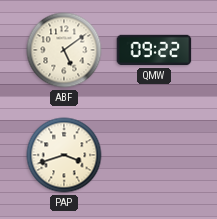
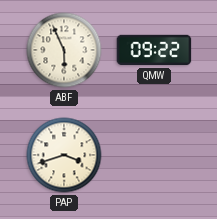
ABF: 5:09 -> 5:56 (64, 50)
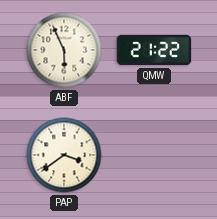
QMW: 09:22 -> 21:22 (154, 50)
PAP: 3:42 -> 3:39 (64, 155)
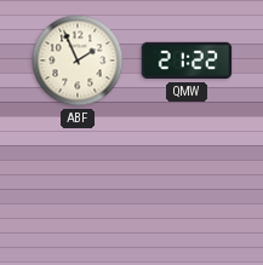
ABF: 5:56 -> 1:56 (78, 61)
PAP: 3:39 -> none (64, 155)
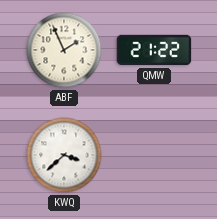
KWQ: none -> 3:38 (64, 155)
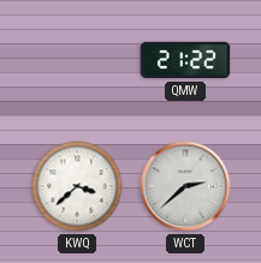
ABF: 1:56 -> none (64, 50)
WCT: none -> 2:38 (185, 186)
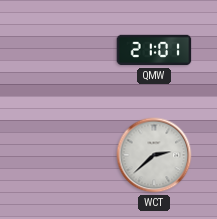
QMW: 21:22 -> 21:01 (154, 50)
KWQ: 3:38 -> none (77, 186)
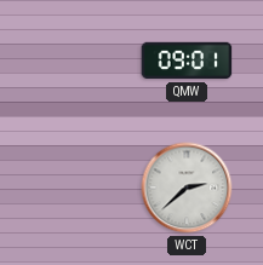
QMW: 21:01 -> 09:01 (187, 61)
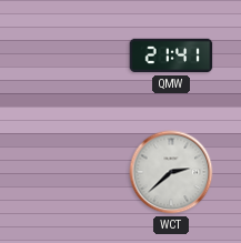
QMW: 09:01 -> 21:41 (171, 55)
